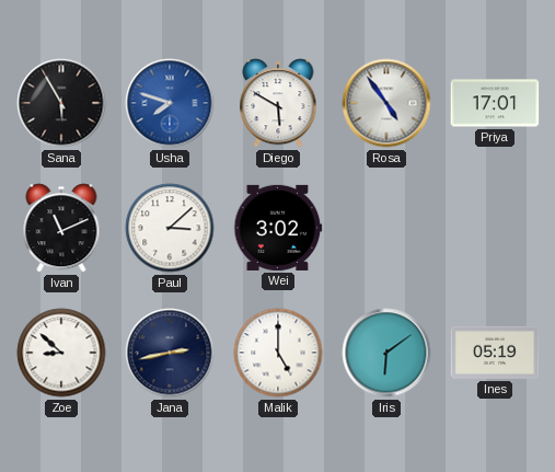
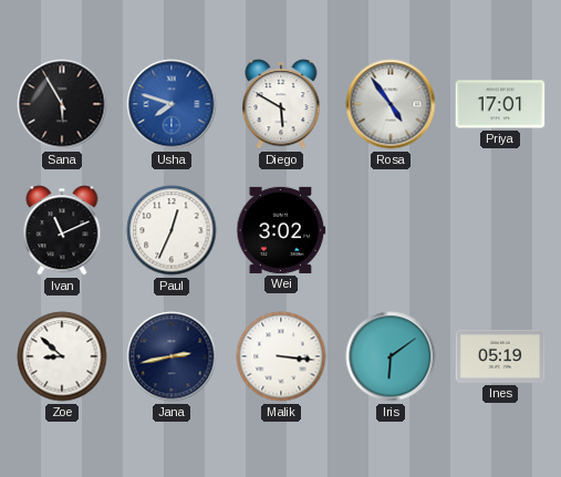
Paul: 3:08 -> 12:34 (172, 230)
Malik: 5:00 -> 3:16 (281, 356)
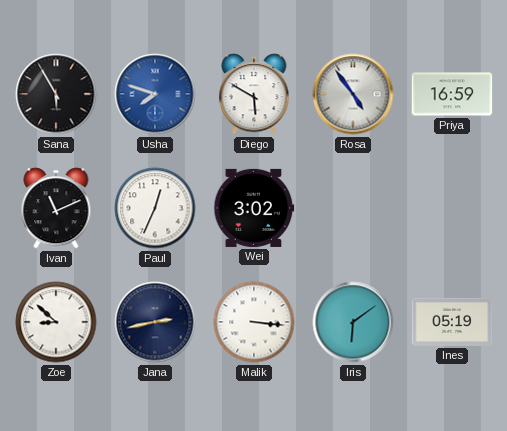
Priya: 17:01 -> 16:59 (452, 94)
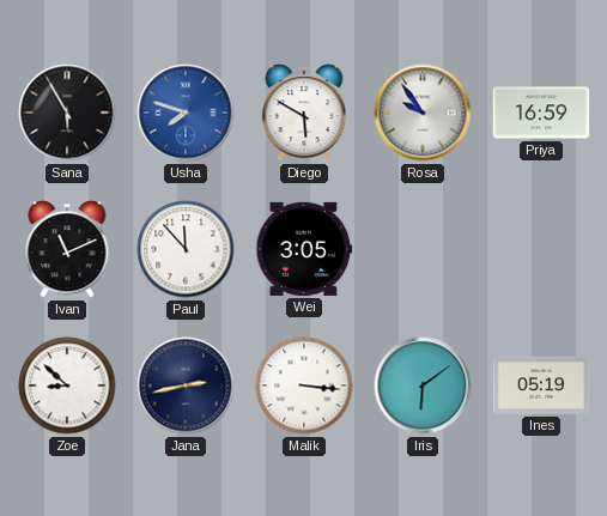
Rosa: 4:54 -> 9:54 (423, 113)
Paul: 12:34 -> 11:53 (186, 249)
Wei: 3:02 -> 3:05 (304, 249)
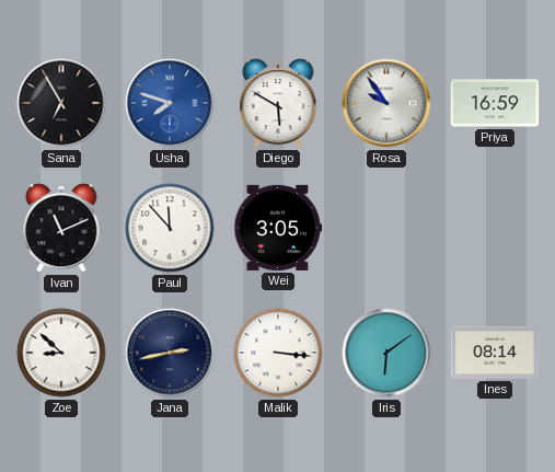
Sana: 5:55 -> 6:55 (61, 103)
Ines: 05:19 -> 08:14 (495, 353)
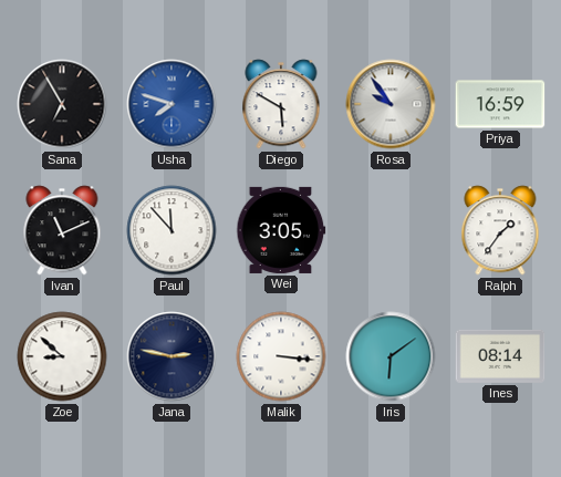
Ralph: none -> 1:36 (500, 230)
Jana: 2:43 -> 2:47 (172, 356)
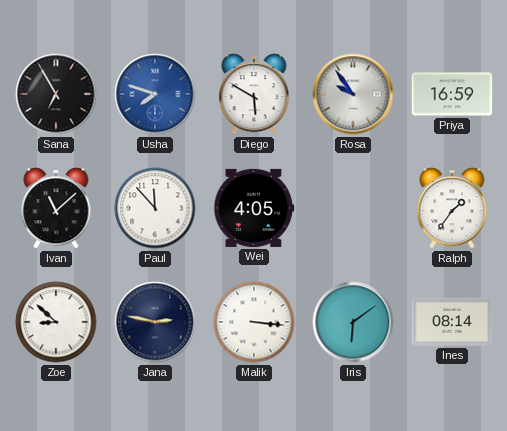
Ivan: 11:11 -> 11:08 (56, 208)
Wei: 3:05 -> 4:05 (254, 208)
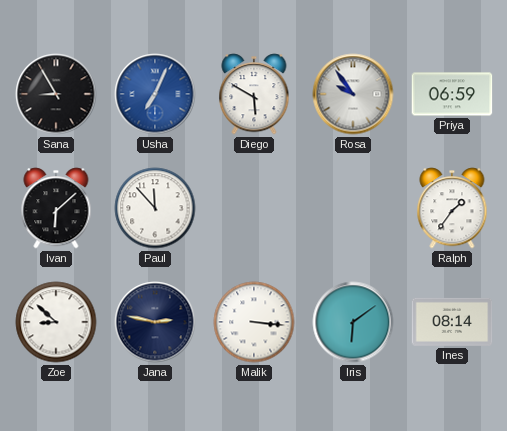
Sana: 6:55 -> 8:55 (56, 94)
Usha: 7:48 -> 7:04 (155, 94)
Priya: 16:59 -> 06:59 (452, 94)
Ivan: 11:08 -> 6:08 (56, 208)
Wei: 4:05 -> none (254, 208)
